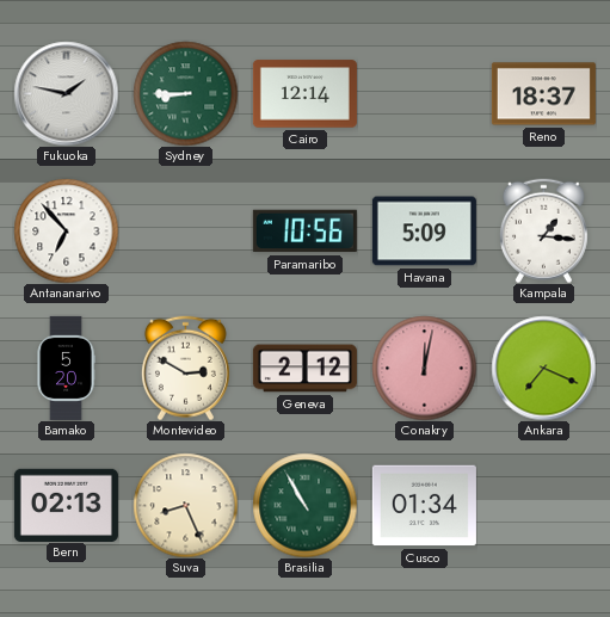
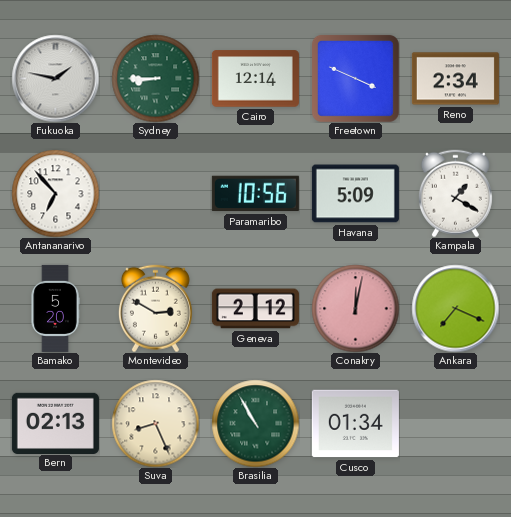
Freetown: none -> 3:49 (355, 78)
Reno: 18:37 -> 2:34 (455, 79)
Kampala: 1:16 -> 1:20 (455, 193)
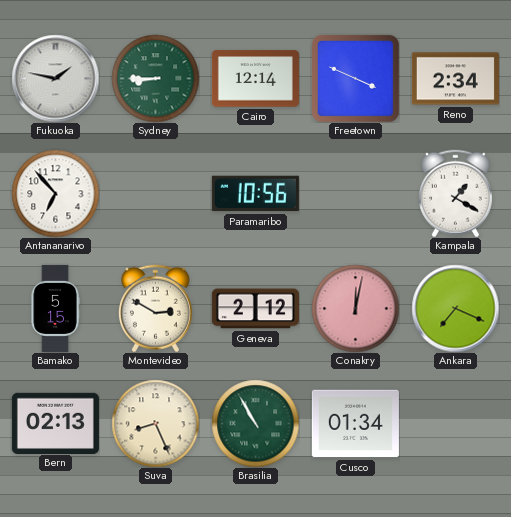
Havana: 5:09 -> none (355, 194)
Bamako: 5:20 -> 5:15 (55, 308)
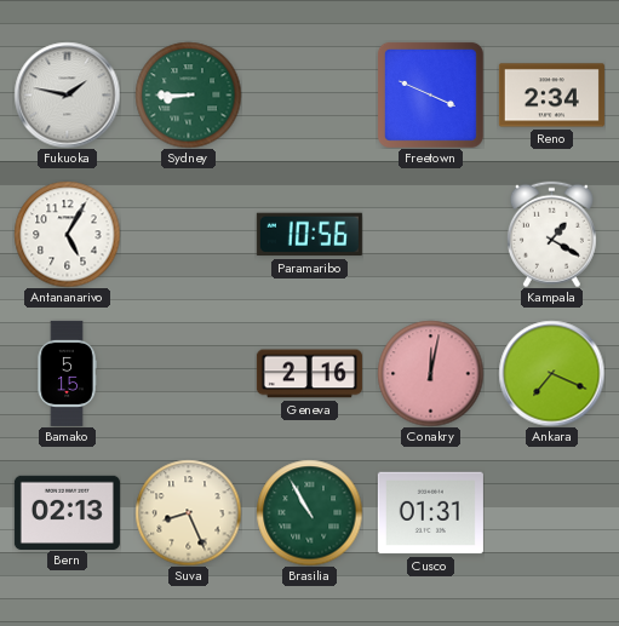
Cairo: 12:14 -> none (255, 79)
Antananarivo: 6:53 -> 5:05 (67, 234)
Montevideo: 2:50 -> none (155, 308)
Geneva: 2:12 -> 2:16 (309, 374)
Cusco: 01:34 -> 01:31 (430, 513)
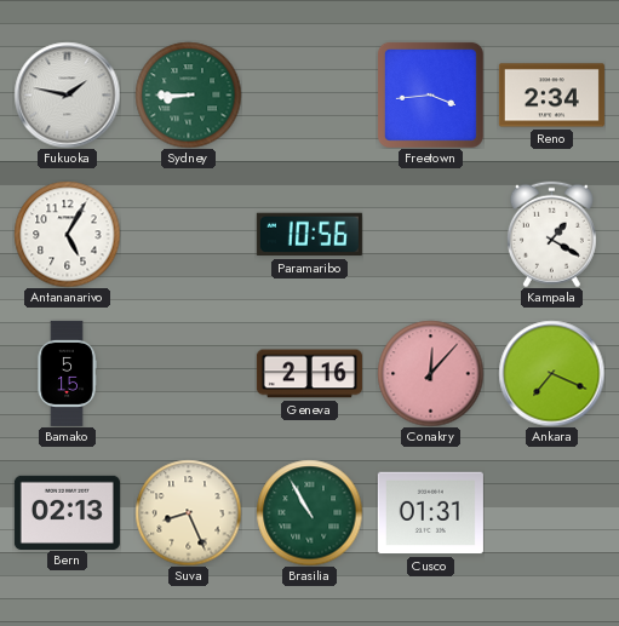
Freetown: 3:49 -> 3:44 (430, 94)
Conakry: 12:02 -> 12:07 (430, 373)
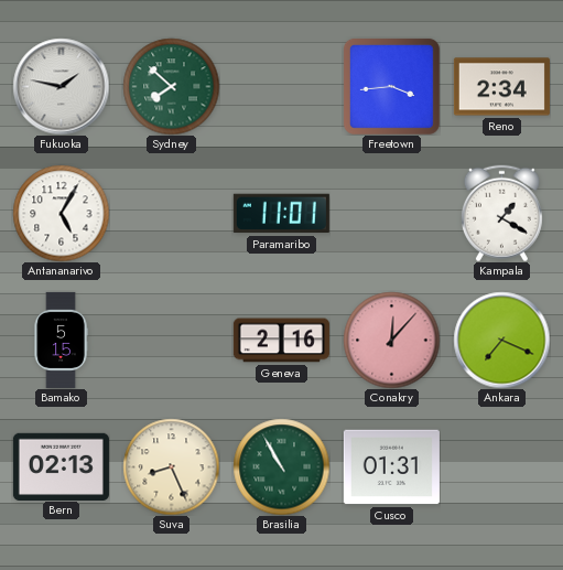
Sydney: 8:45 -> 7:52 (171, 86)
Paramaribo: 10:56 -> 11:01 (281, 214)
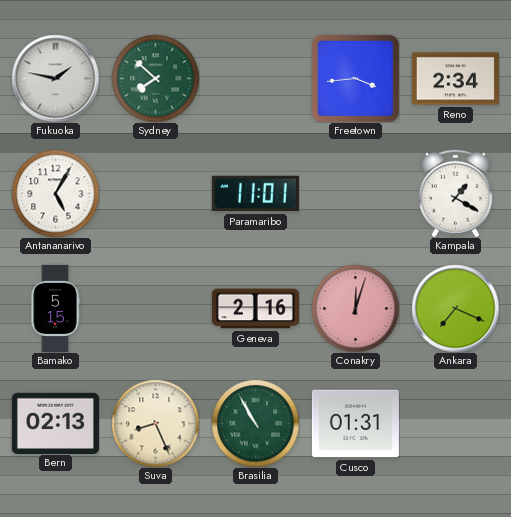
Conakry: 12:07 -> 12:03 (355, 308)
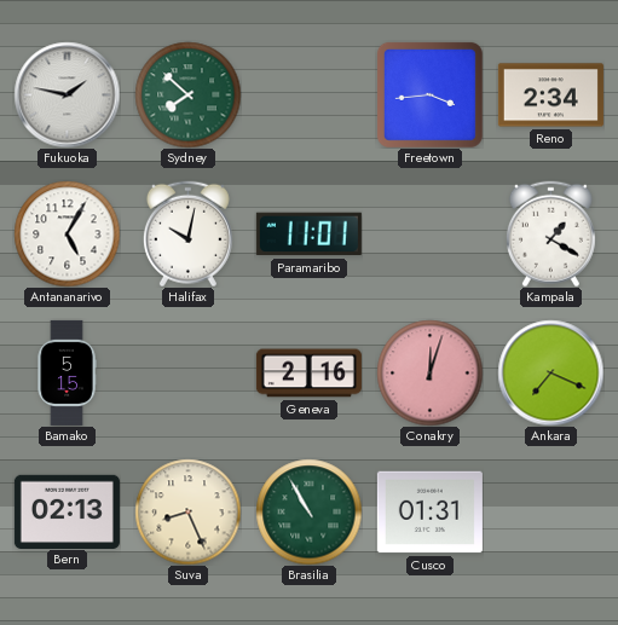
Halifax: none -> 10:02 (187, 233)
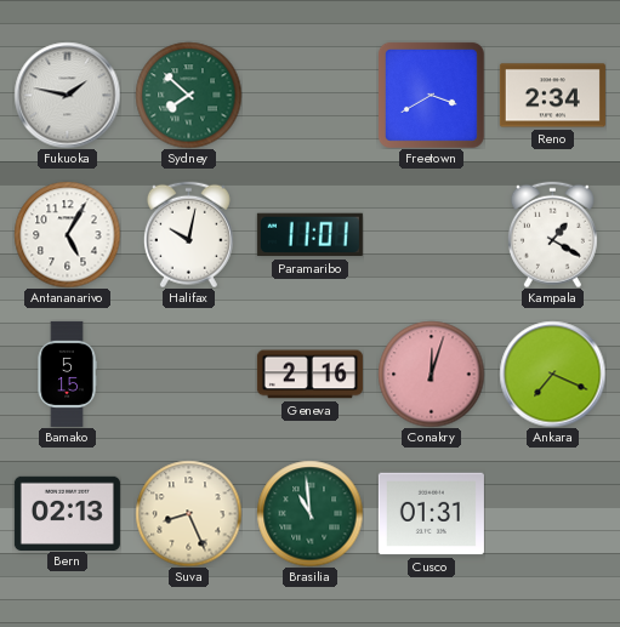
Freetown: 3:44 -> 3:40 (431, 95)
Brasilia: 10:55 -> 10:59 (309, 513)
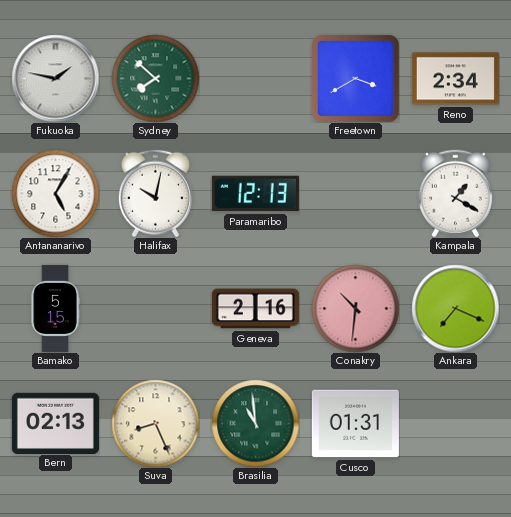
Paramaribo: 11:01 -> 12:13 (255, 194)
Conakry: 12:03 -> 10:31 (355, 308)
